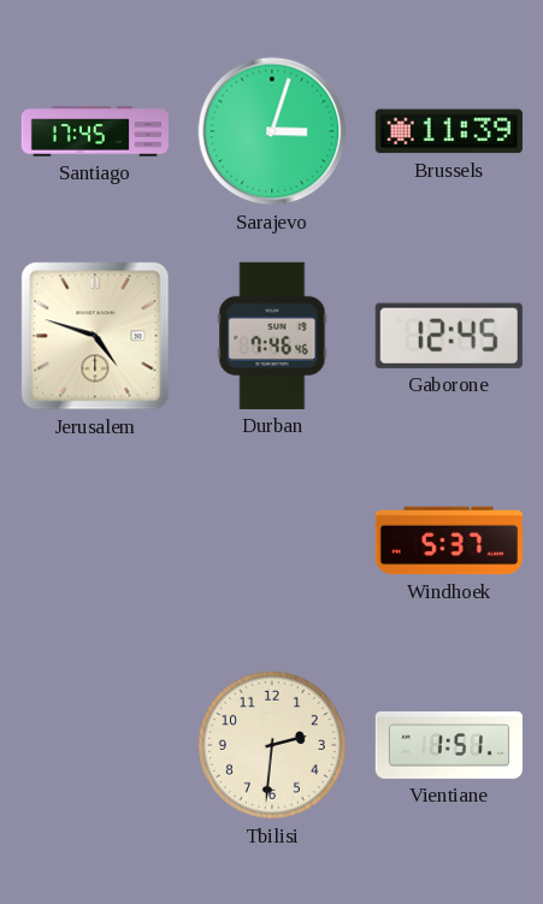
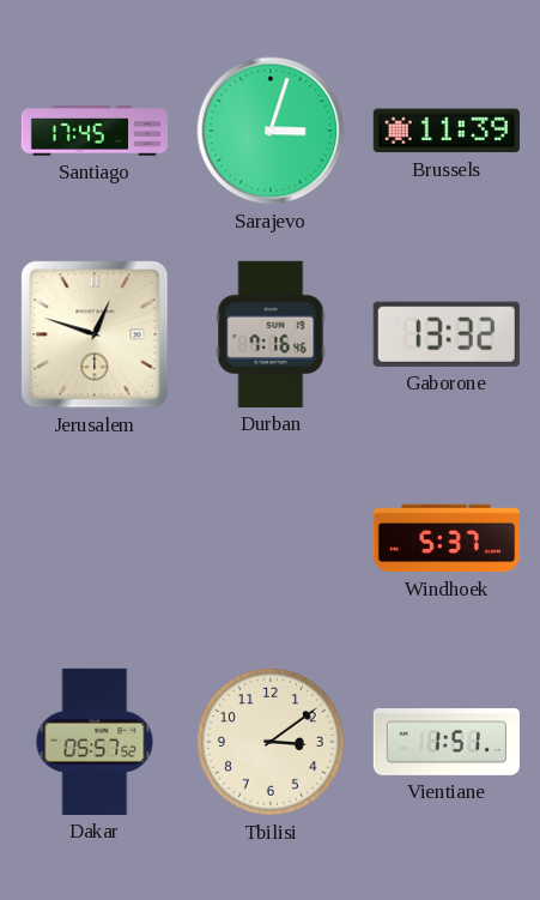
Jerusalem: 4:48 -> 12:48 (95, 334)
Durban: 7:46 -> 7:16 (271, 334)
Gaborone: 12:45 -> 13:32 (447, 334)
Dakar: none -> 05:57 (95, 742)
Tbilisi: 2:31 -> 3:09 (271, 742)
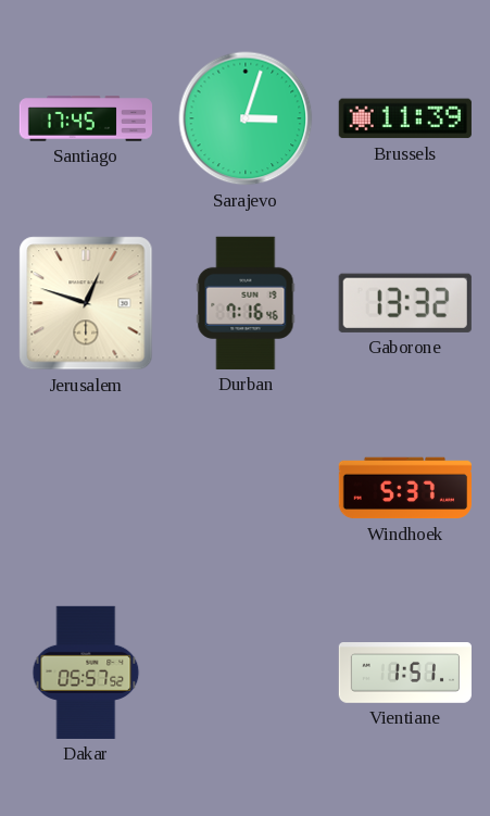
Tbilisi: 3:09 -> none (271, 742)
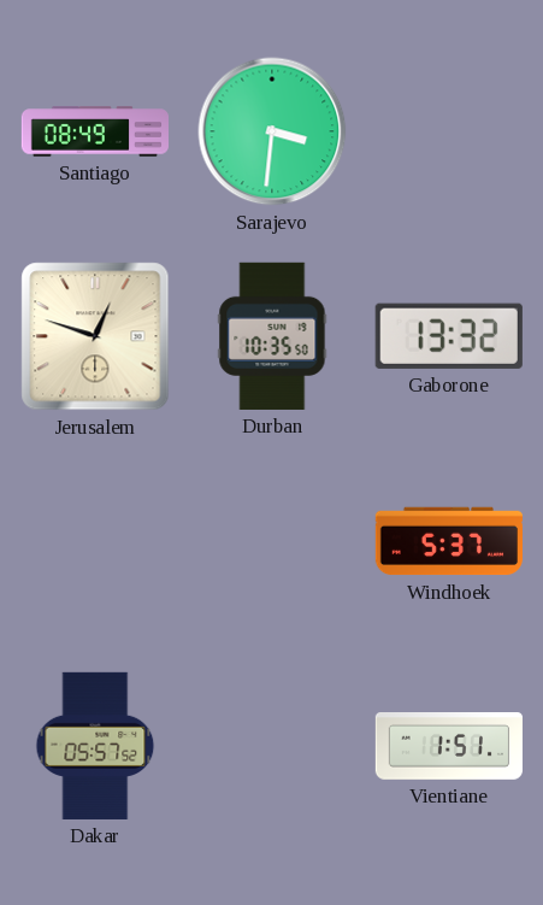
Santiago: 17:45 -> 08:49 (94, 131)
Sarajevo: 3:03 -> 3:31 (272, 131)
Brussels: 11:39 -> none (405, 118)
Durban: 7:16 -> 10:35 (272, 336)
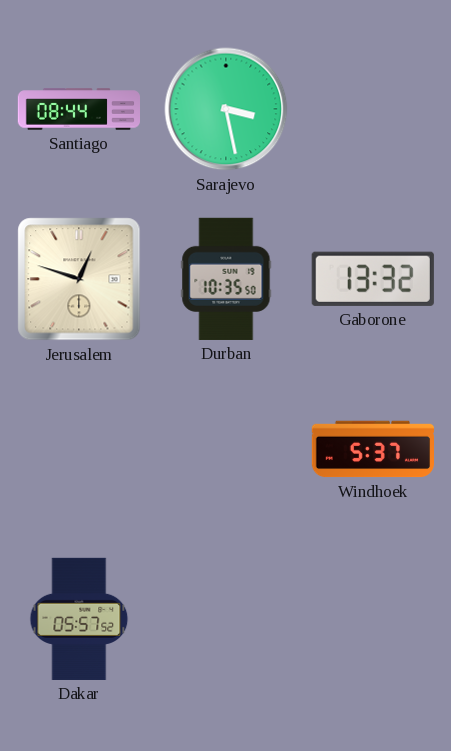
Santiago: 08:49 -> 08:44 (78, 109)
Sarajevo: 3:31 -> 3:28 (226, 109)
Vientiane: 1:51 -> none (448, 747)
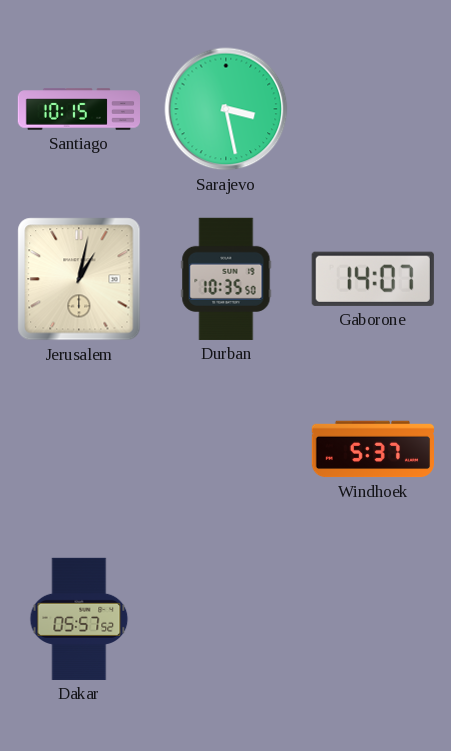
Santiago: 08:44 -> 10:15 (78, 109)
Jerusalem: 12:48 -> 1:02 (79, 279)
Gaborone: 13:32 -> 14:07 (373, 279)
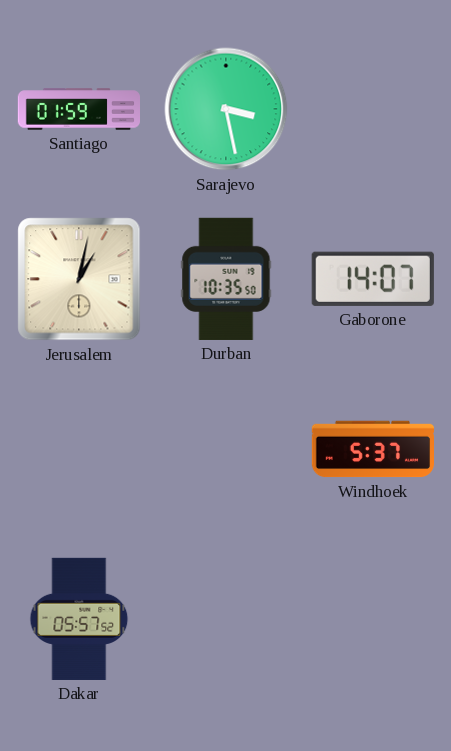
Santiago: 10:15 -> 01:59 (78, 109)
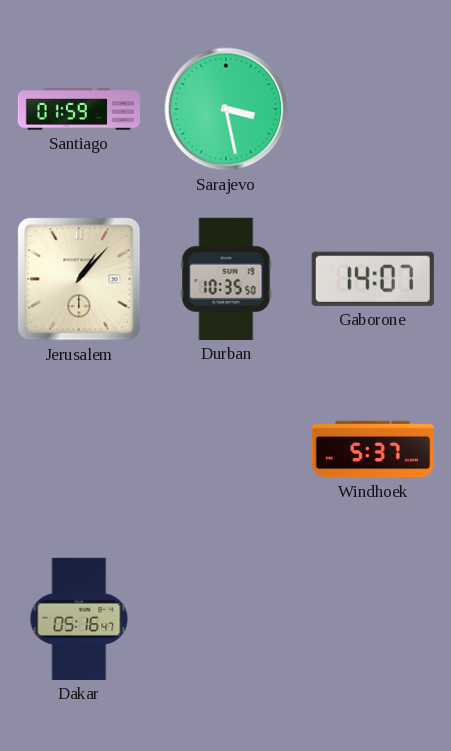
Jerusalem: 1:02 -> 1:07 (79, 279)
Dakar: 05:57 -> 05:16 (79, 619)
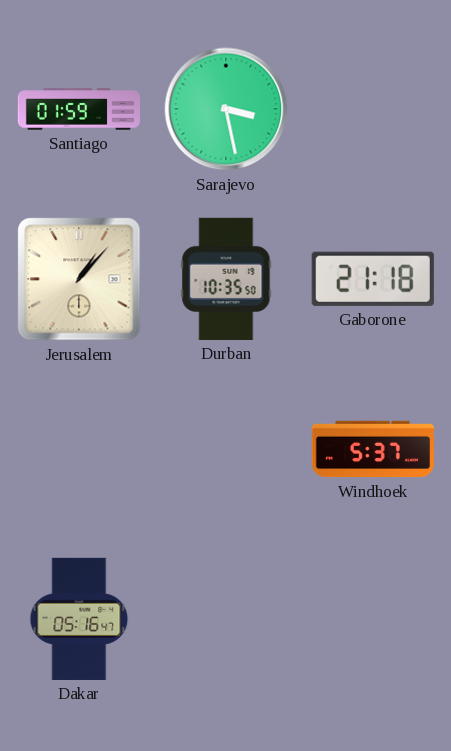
Gaborone: 14:07 -> 21:18 (373, 279)
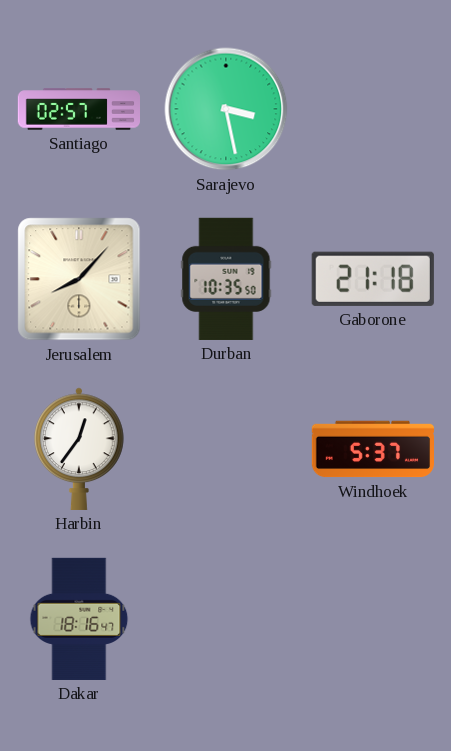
Santiago: 01:59 -> 02:57 (78, 109)
Jerusalem: 1:07 -> 8:07 (79, 279)
Harbin: none -> 12:36 (80, 449)
Dakar: 05:16 -> 18:16 (79, 619)
